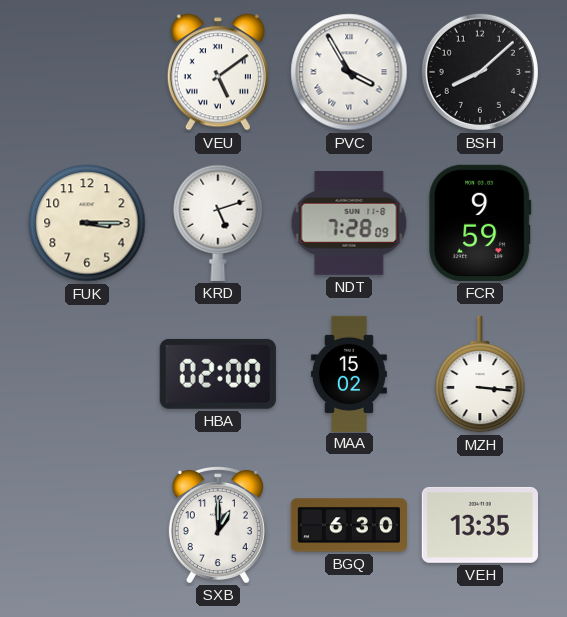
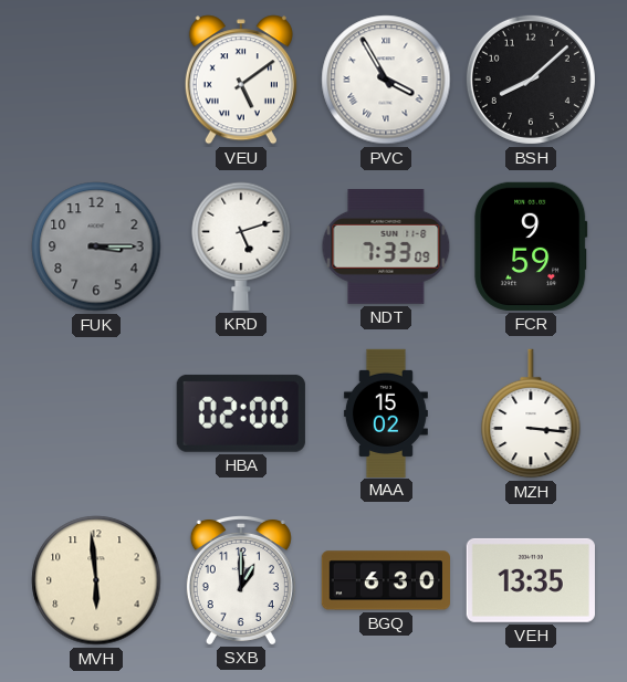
FUK dial: cream -> grey (96, 246)
NDT: 7:28 -> 7:33 (386, 248)
MVH: none -> 5:59 (96, 580)
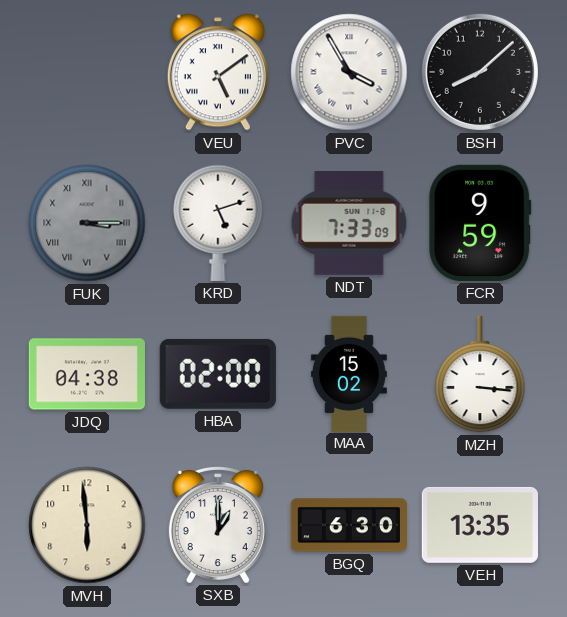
FUK numerals: Arabic -> Roman (87, 223)
JDQ: none -> 04:38 (87, 374)
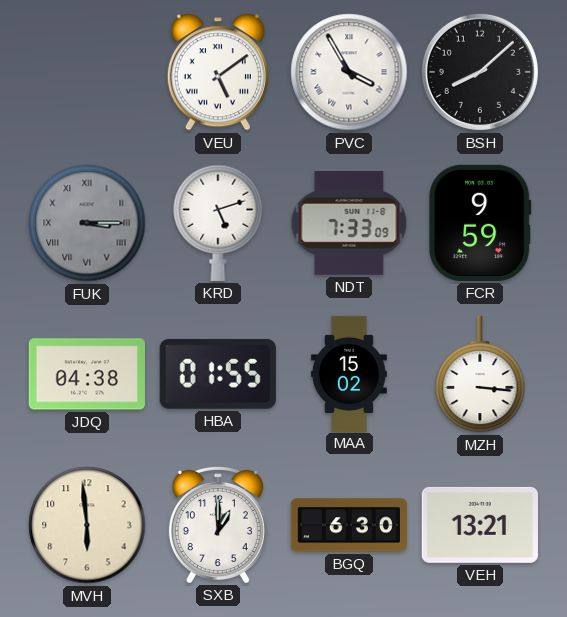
HBA: 02:00 -> 01:55 (218, 374)
VEH: 13:35 -> 13:21 (480, 525)
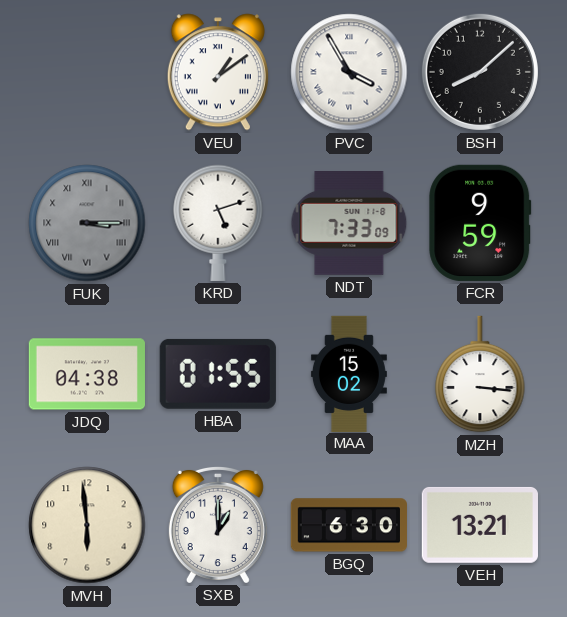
VEU: 5:09 -> 1:09 (218, 72)
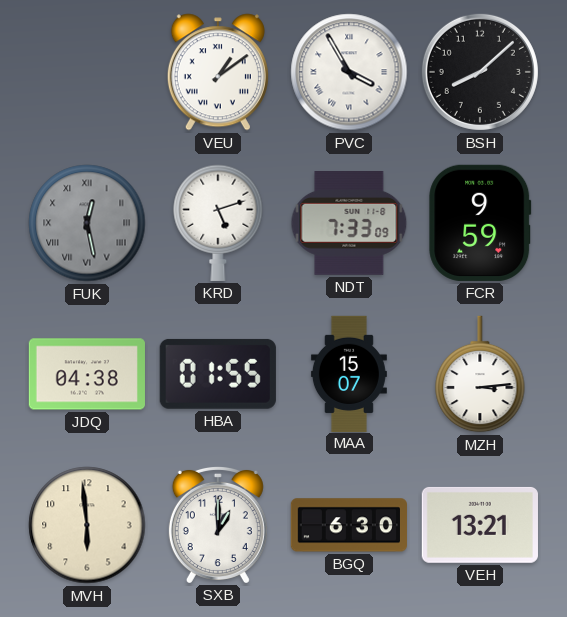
FUK: 3:15 -> 12:28 (87, 223)
MAA: 15:02 -> 15:07 (349, 373)
MZH: 3:16 -> 3:14 (480, 374)
